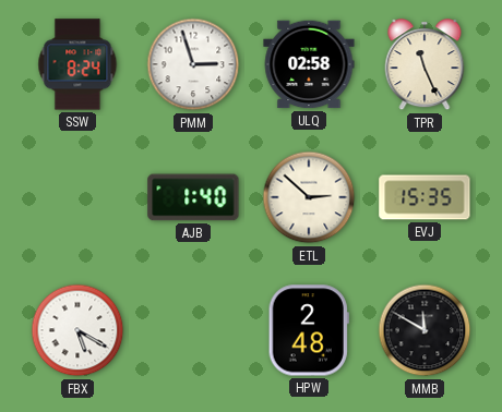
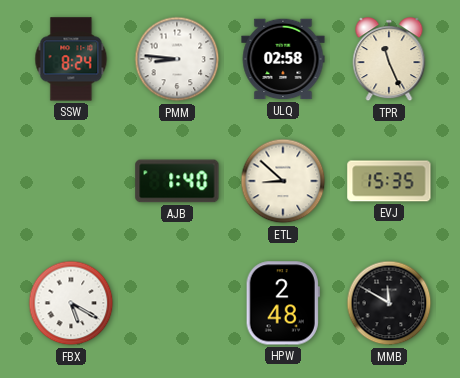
PMM: 2:57 -> 8:46 (177, 59)
ETL: 2:52 -> 8:52 (283, 181)
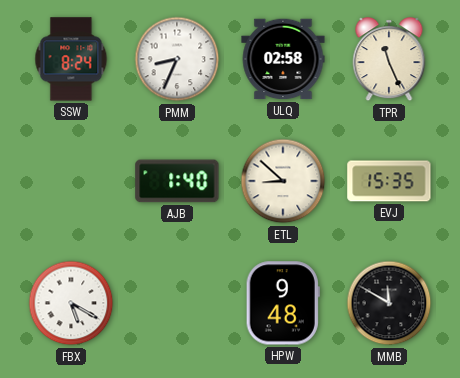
PMM: 8:46 -> 8:34 (177, 59)
HPW: 2:48 -> 9:48 (283, 303)
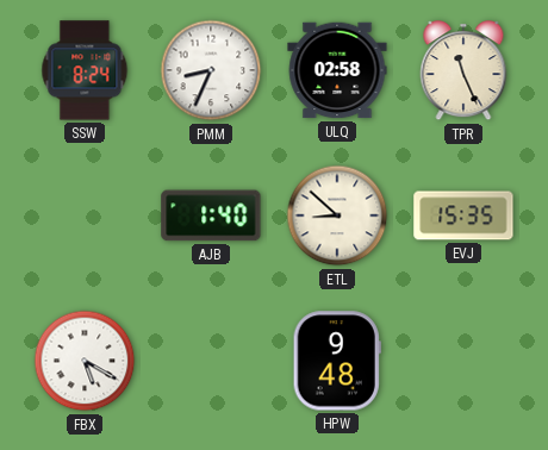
MMB: 11:50 -> none (389, 303)
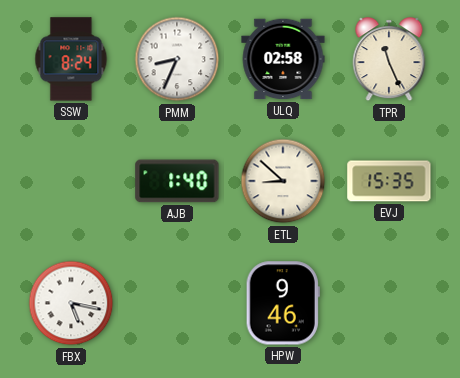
FBX: 5:20 -> 5:17 (71, 303)
HPW: 9:48 -> 9:46 (283, 303)
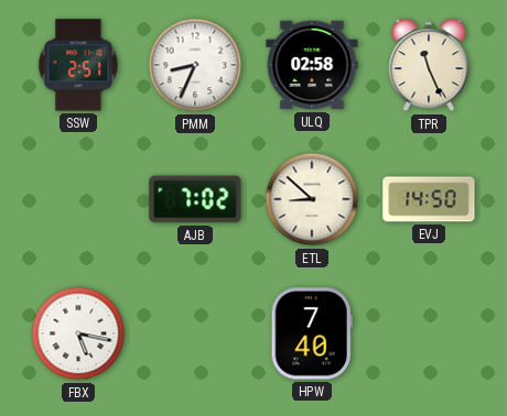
SSW: 8:24 -> 2:51 (78, 65)
AJB: 1:40 -> 7:02 (195, 199)
EVJ: 15:35 -> 14:50 (429, 199)
HPW: 9:46 -> 7:40 (312, 333)
